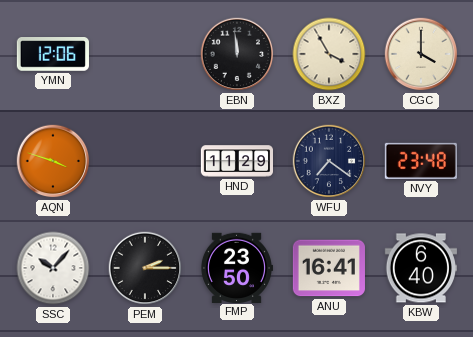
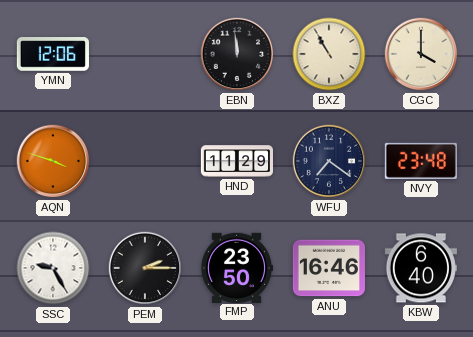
BXZ: 3:55 -> 10:55 (329, 54)
SSC: 10:07 -> 9:25 (53, 268)
ANU: 16:41 -> 16:46 (329, 268)
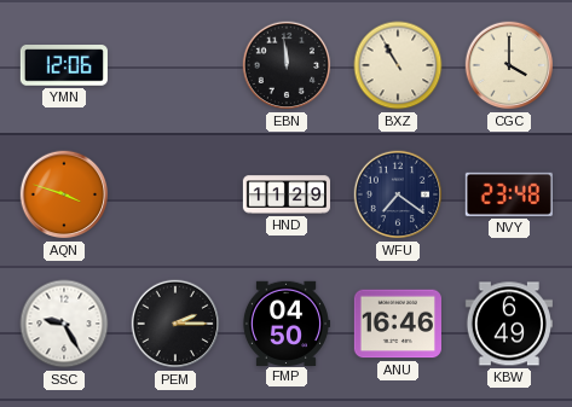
FMP: 23:50 -> 04:50 (285, 322)
KBW: 6:40 -> 6:49 (509, 324)
